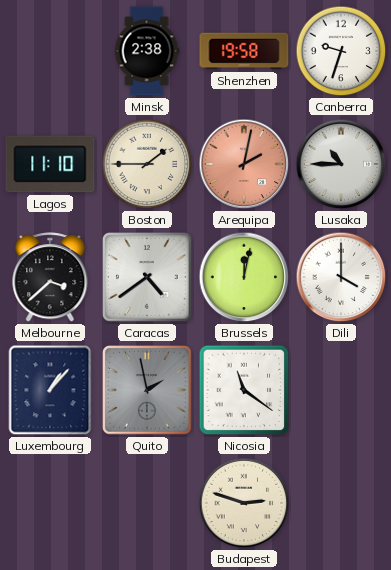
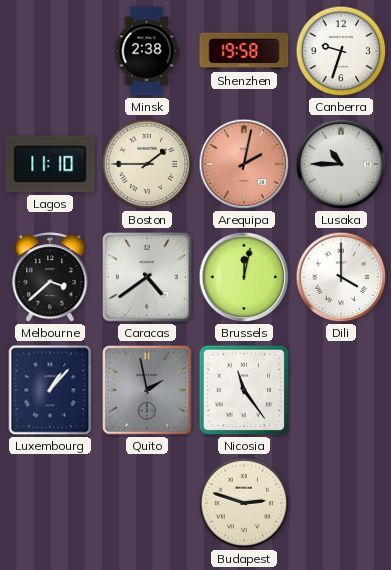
Nicosia: 11:21 -> 11:24 (244, 390)
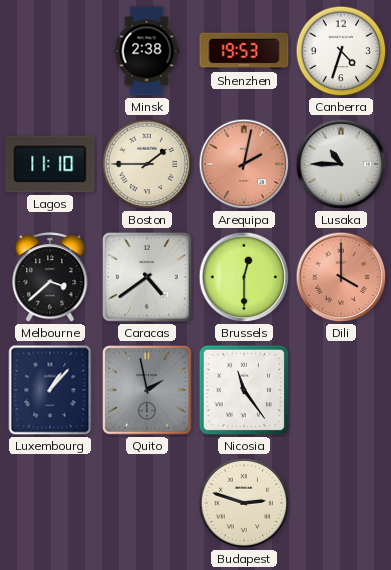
Shenzhen: 19:58 -> 19:53 (244, 51)
Canberra: 9:33 -> 4:33 (341, 51)
Brussels: 12:02 -> 12:30 (244, 277)
Dili dial: white -> salmon (341, 277)
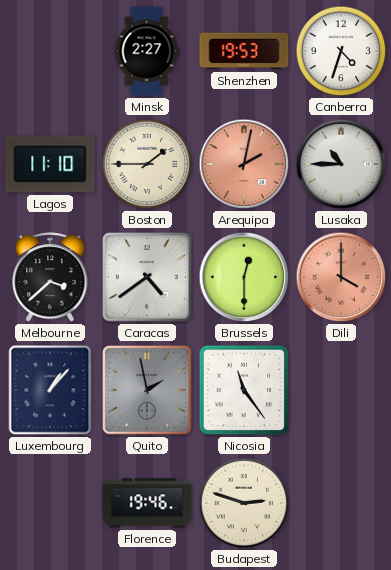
Minsk: 2:38 -> 2:27 (147, 51)
Florence: none -> 19:46 (147, 503)
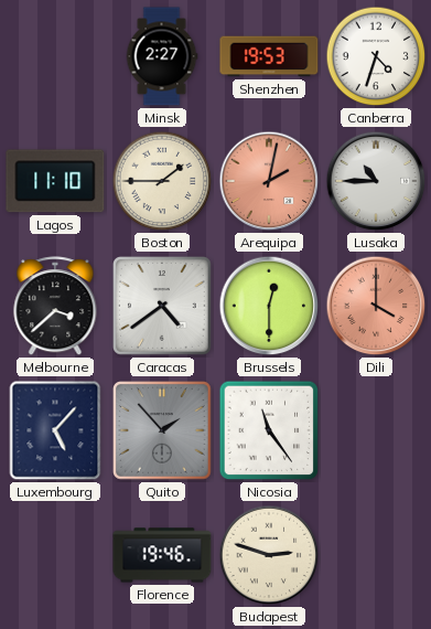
Luxembourg: 1:07 -> 5:07 (55, 430)
Quito: 1:58 -> 1:53 (163, 431)
